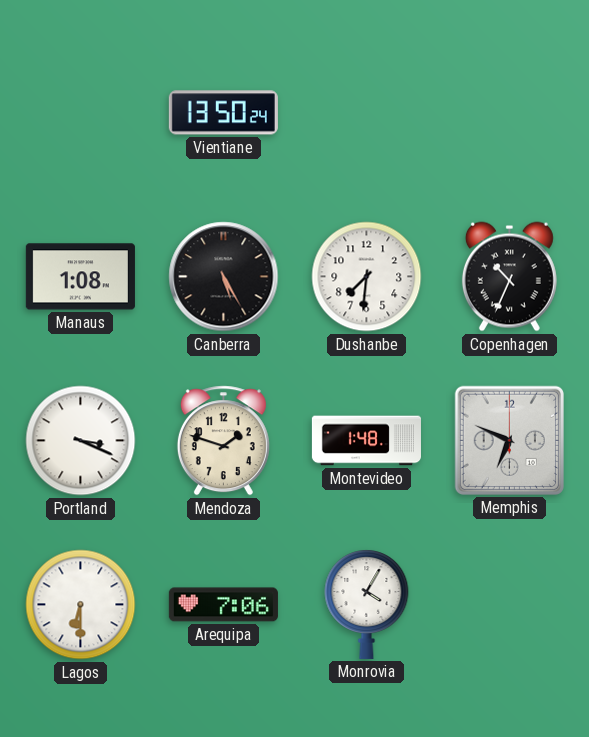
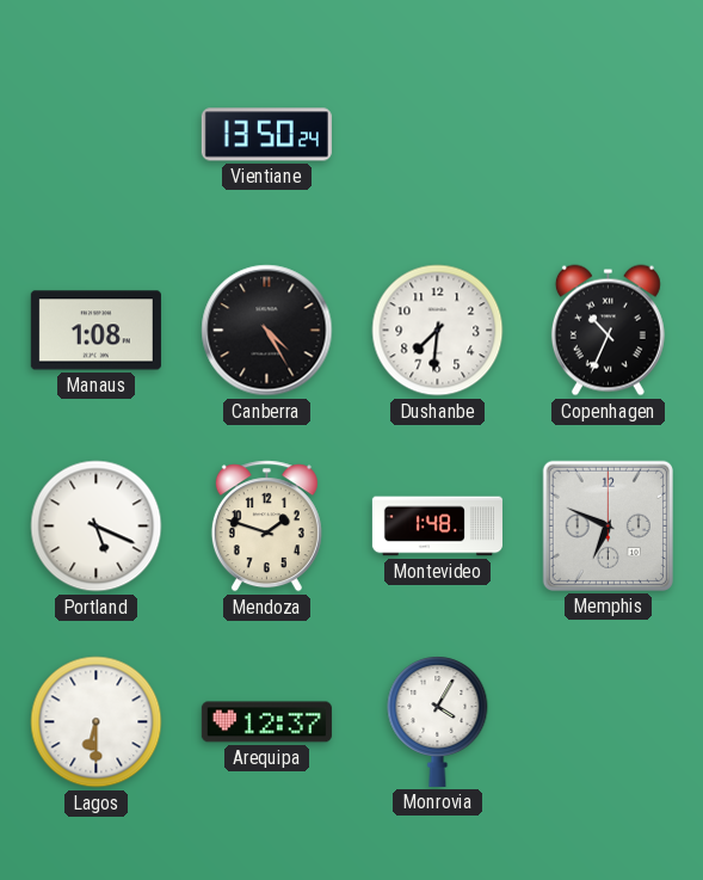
Canberra: 5:25 -> 4:25 (267, 331)
Portland: 3:19 -> 5:19 (97, 527)
Arequipa: 7:06 -> 12:37 (266, 722)
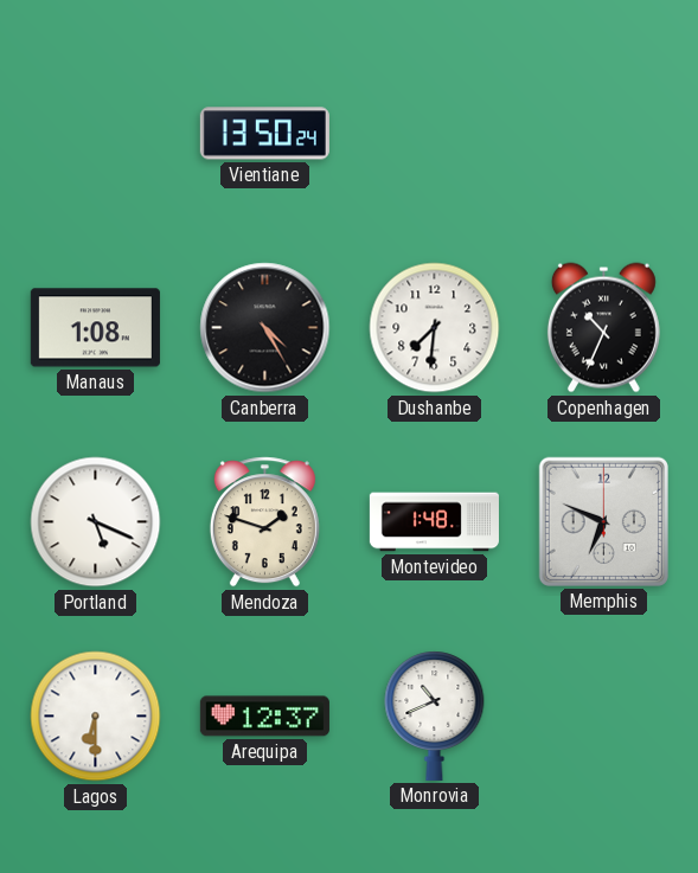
Monrovia: 4:05 -> 10:41 (435, 715)
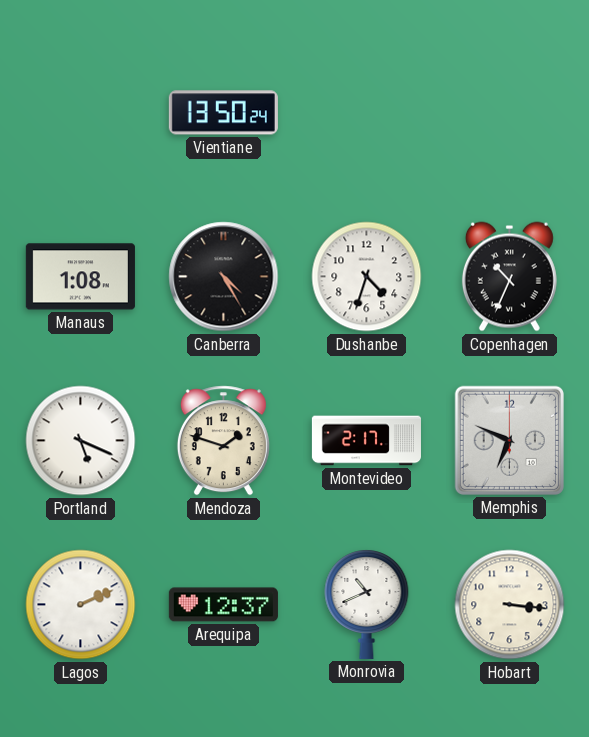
Dushanbe: 7:31 -> 4:33 (367, 277)
Montevideo: 1:48 -> 2:17 (366, 441)
Lagos: 6:30 -> 2:11 (81, 605)
Hobart: none -> 3:16 (510, 605)
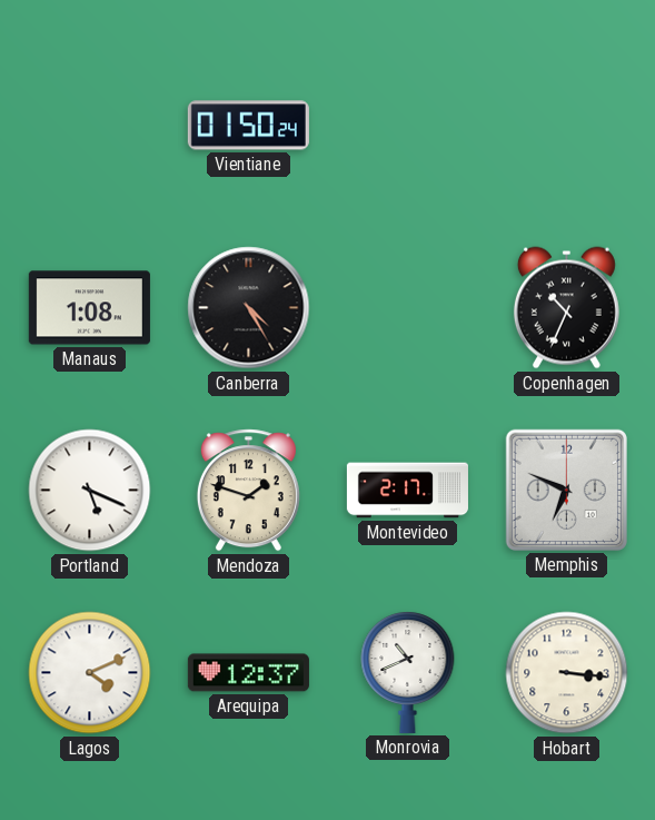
Vientiane: 13:50 -> 01:50 (248, 126)
Dushanbe: 4:33 -> none (367, 277)
Lagos: 2:11 -> 4:11 (90, 673)
